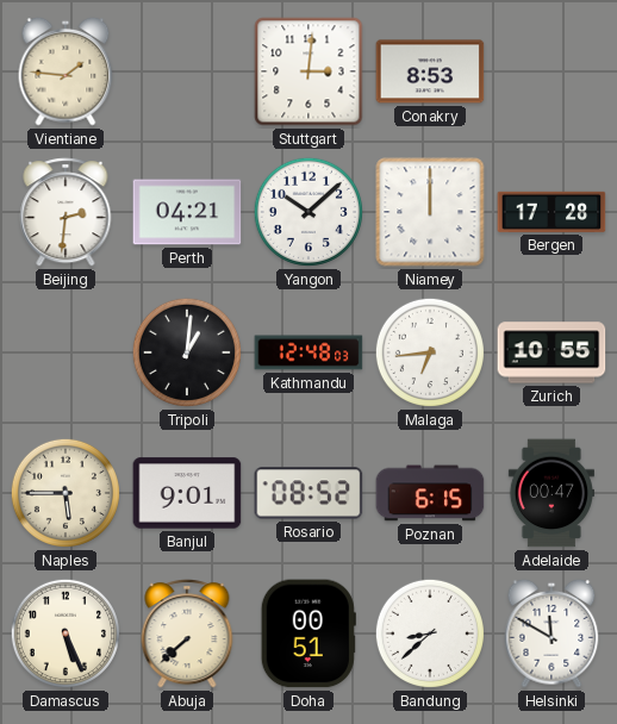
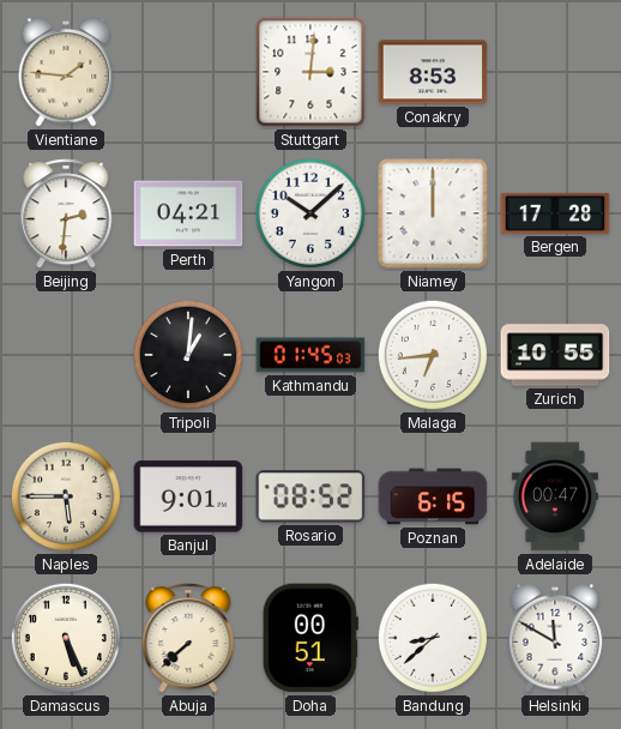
Kathmandu: 12:48 -> 01:45 (310, 355)
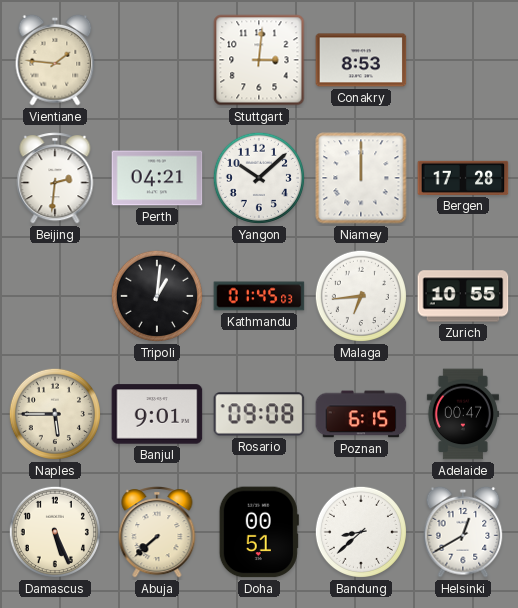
Rosario: 08:52 -> 09:08 (259, 414)
Helsinki: 11:50 -> 12:40 (463, 532)
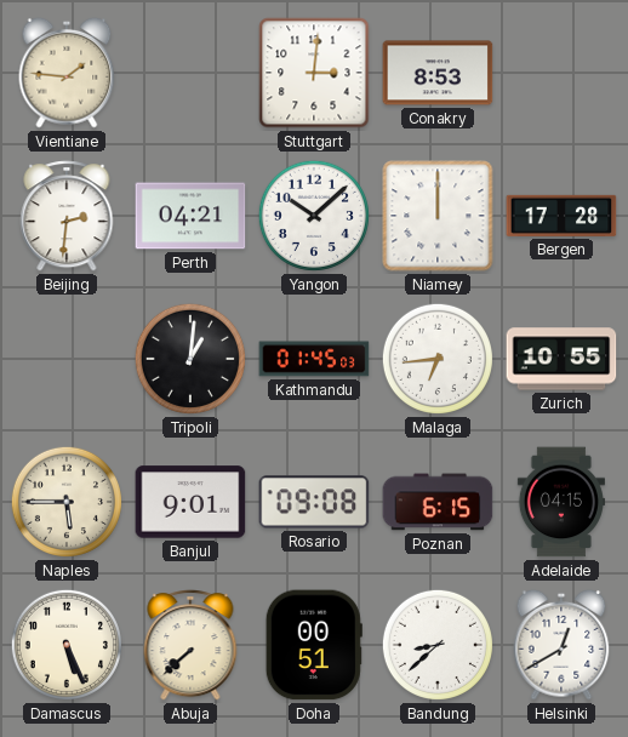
Adelaide: 00:47 -> 04:15 (561, 502)
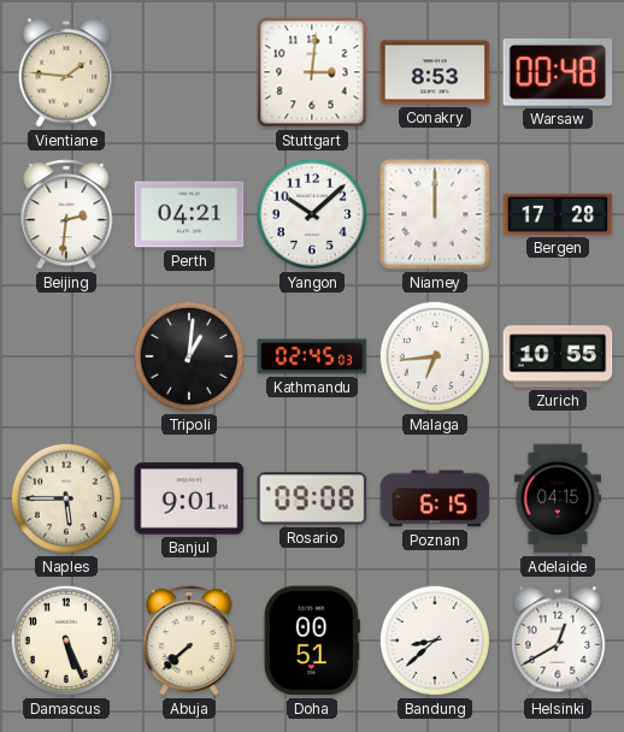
Warsaw: none -> 00:48 (558, 72)
Kathmandu: 01:45 -> 02:45 (312, 356)
